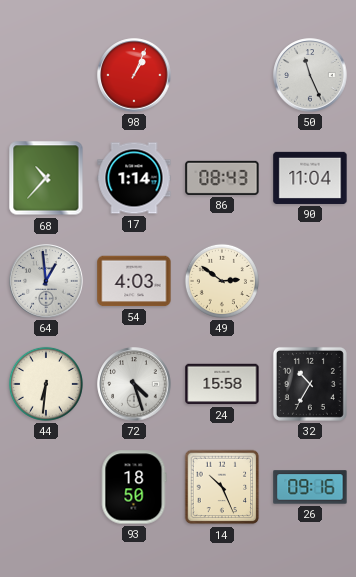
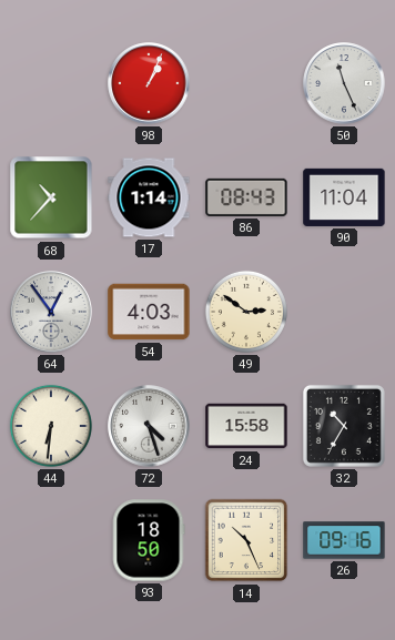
64: 12:59 -> 12:54 (51, 312)
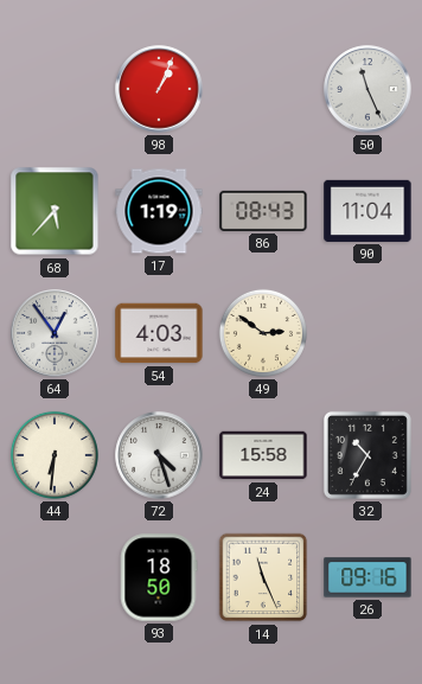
68: 10:37 -> 5:37 (55, 211)
17: 1:14 -> 1:19 (159, 211)
14: 10:26 -> 11:26 (263, 577)
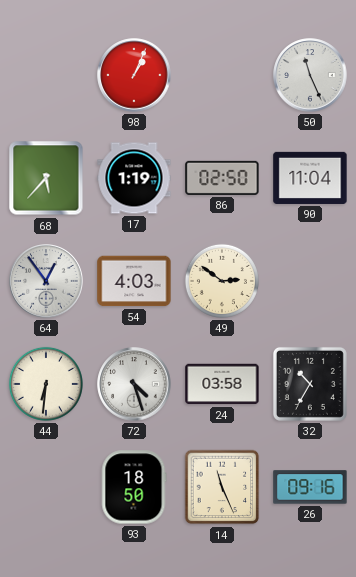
86: 08:43 -> 02:50 (222, 178)
24: 15:58 -> 03:58 (222, 384)
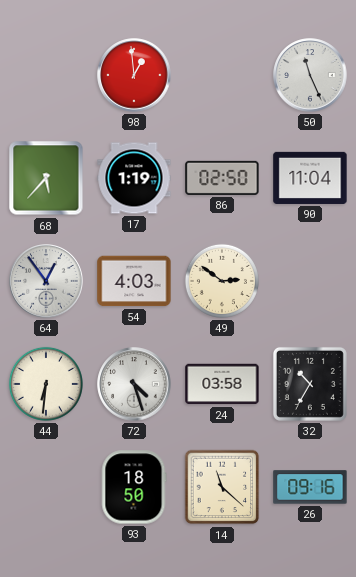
98: 1:04 -> 12:59 (134, 75)
14: 11:26 -> 11:22 (222, 487)
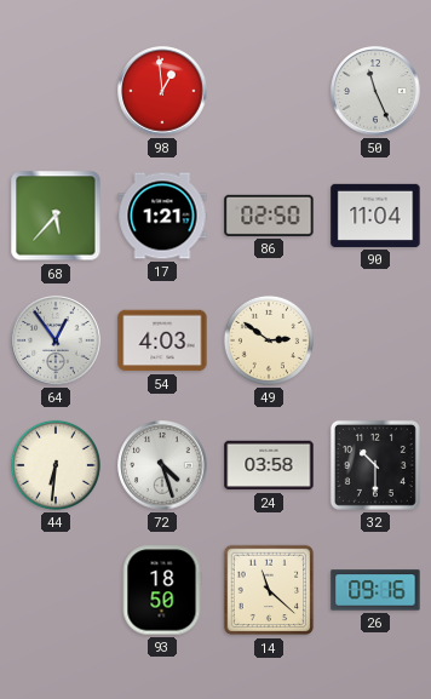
17: 1:19 -> 1:21 (162, 216)
32: 10:35 -> 10:30 (375, 465)
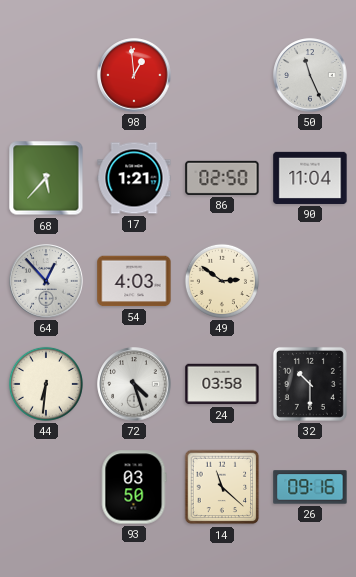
64: 12:54 -> 12:53 (46, 281)
93: 18:50 -> 03:50 (134, 487)
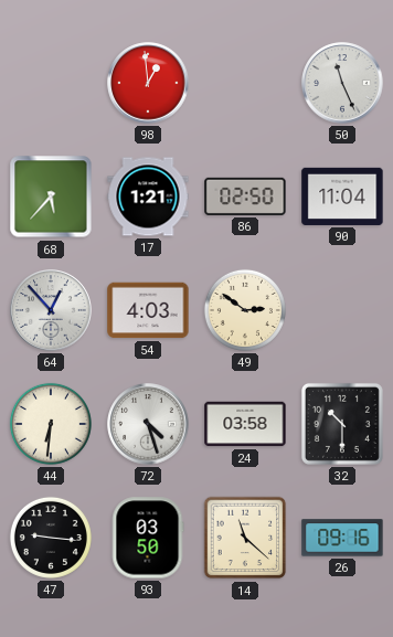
47: none -> 9:16 (51, 538)
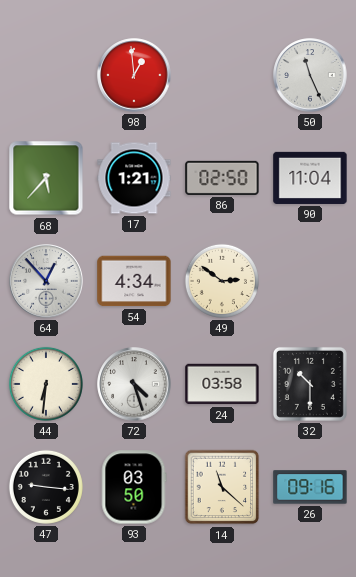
54: 4:03 -> 4:34 (134, 281)
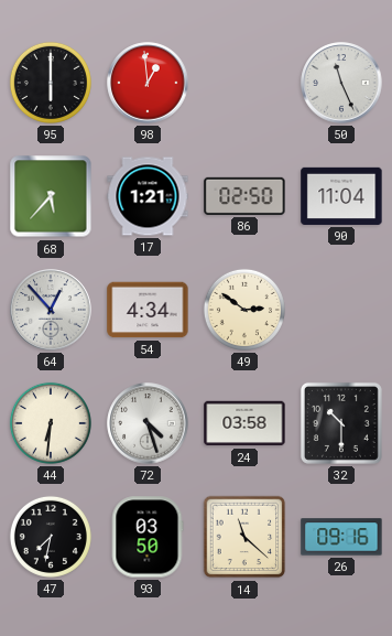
95: none -> 6:00 (51, 83)
47: 9:16 -> 7:32 (51, 537)
